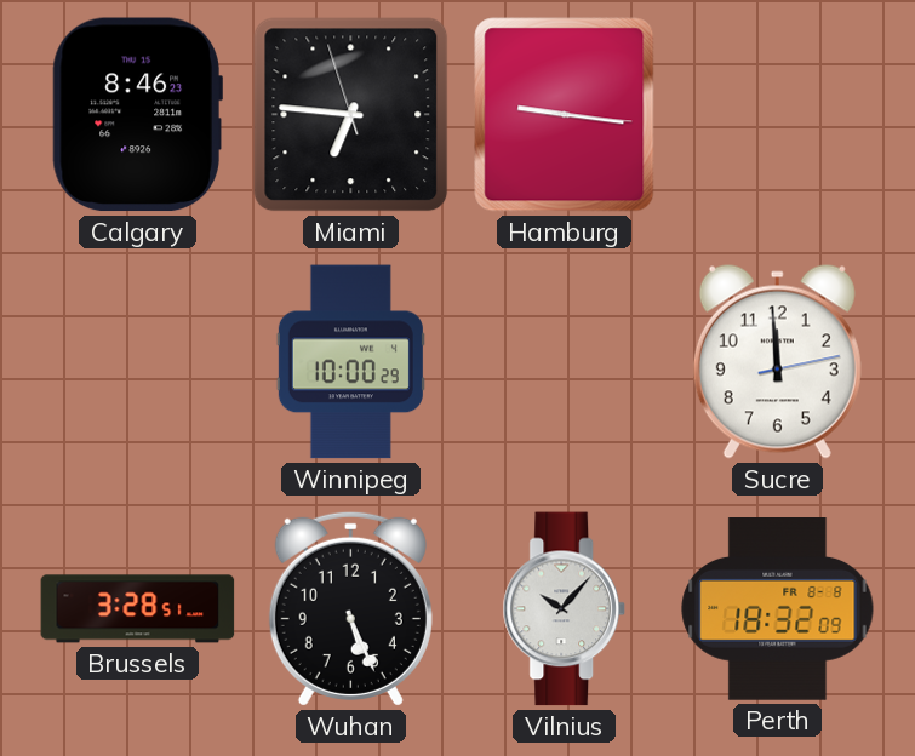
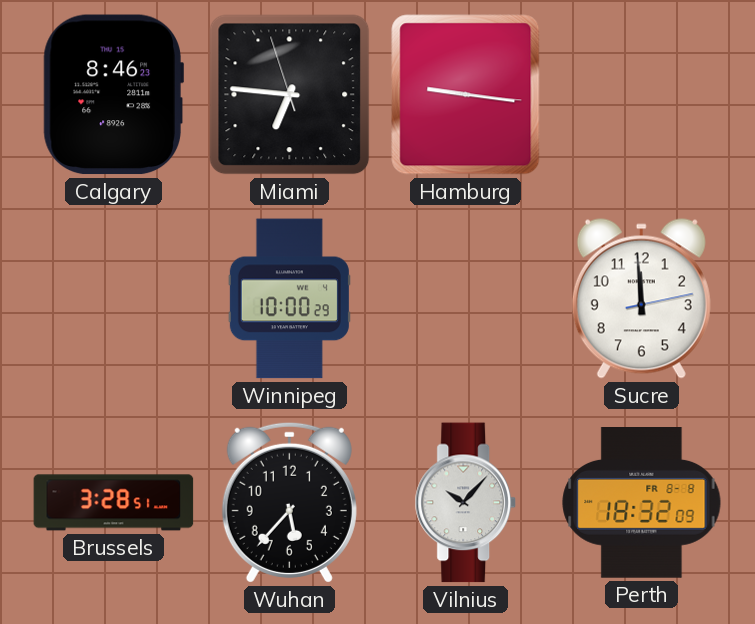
Wuhan: 5:26 -> 5:37 (289, 502)
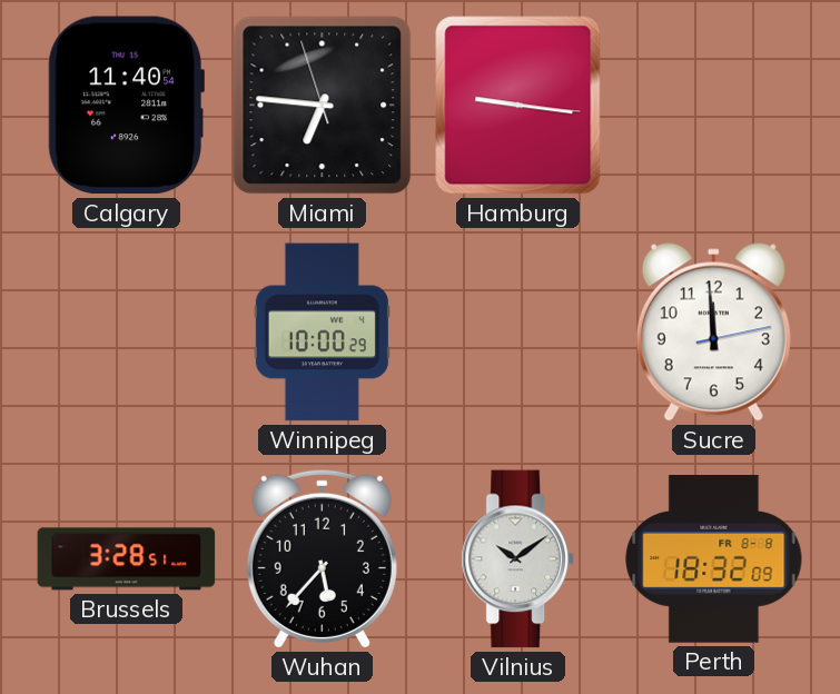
Calgary: 8:46 -> 11:40 (126, 106)
Vilnius: 10:07 -> 10:09 (517, 559)
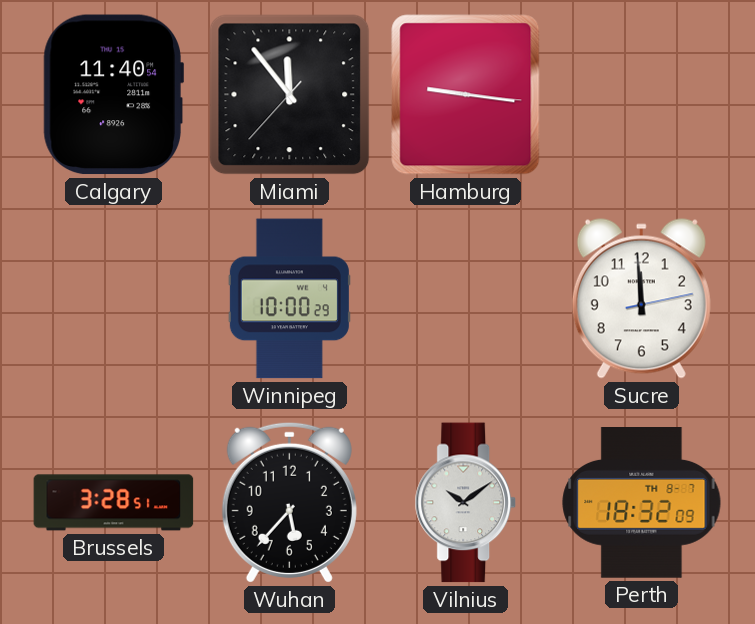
Miami: 6:45 -> 11:53 (290, 95)
Perth date: FR 8-8 -> TH 8-7 (642, 503)
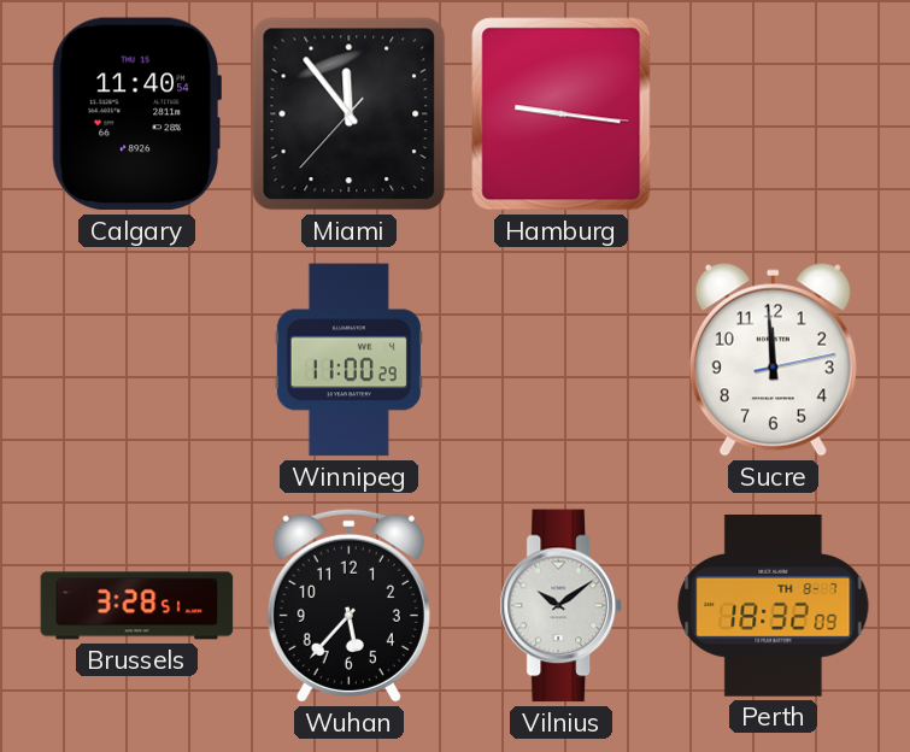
Winnipeg: 10:00 -> 11:00 (348, 360)
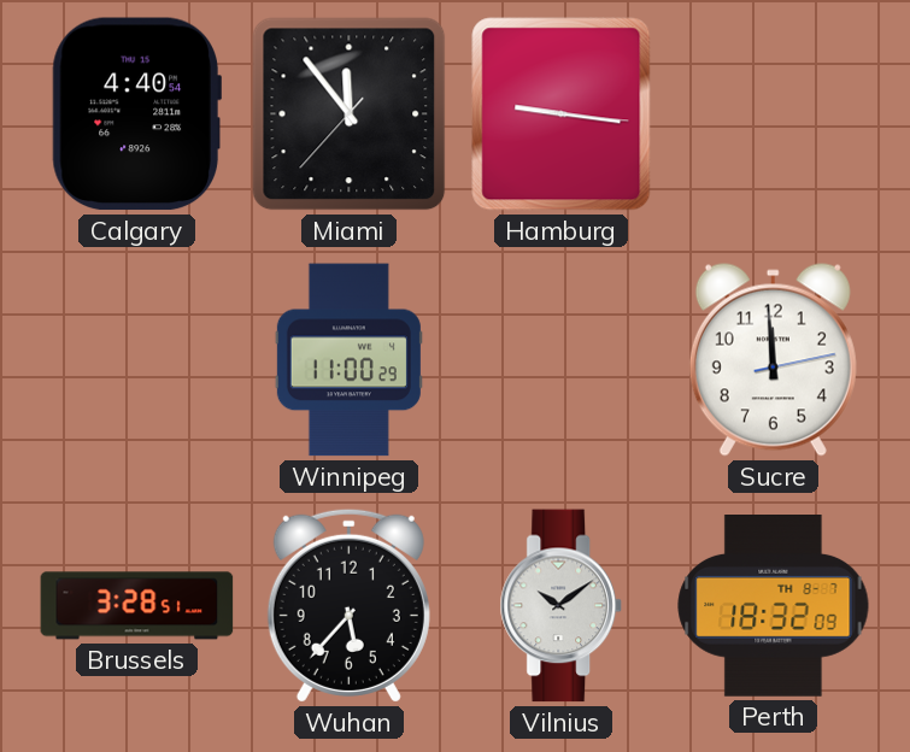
Calgary: 11:40 -> 4:40 (136, 114)
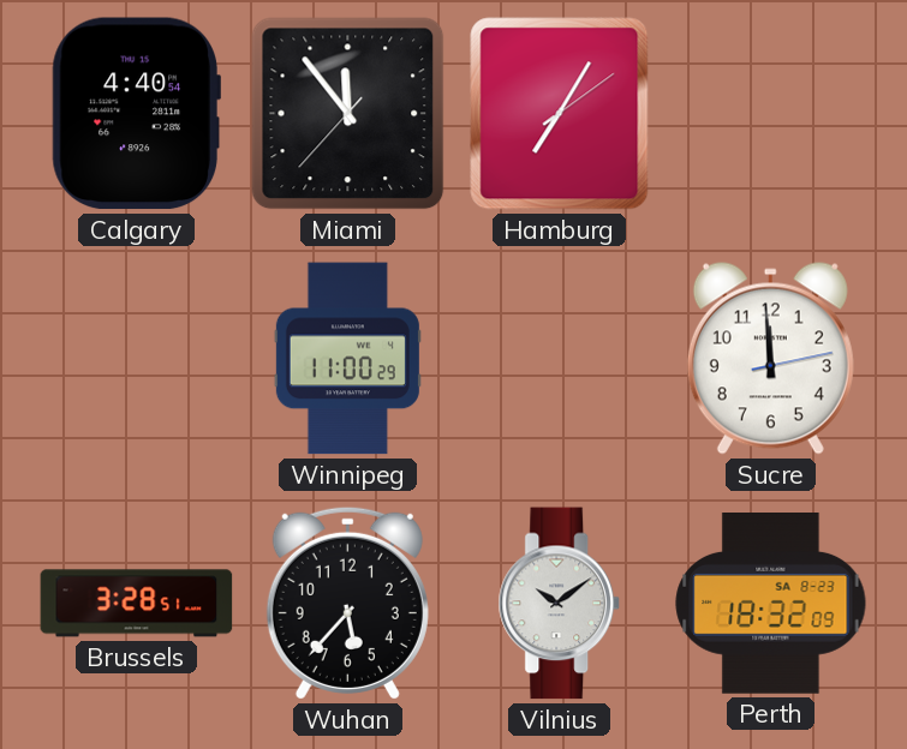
Hamburg: 9:16 -> 7:05 (560, 114)
Perth date: TH 8-7 -> SA 8-23 (771, 604)
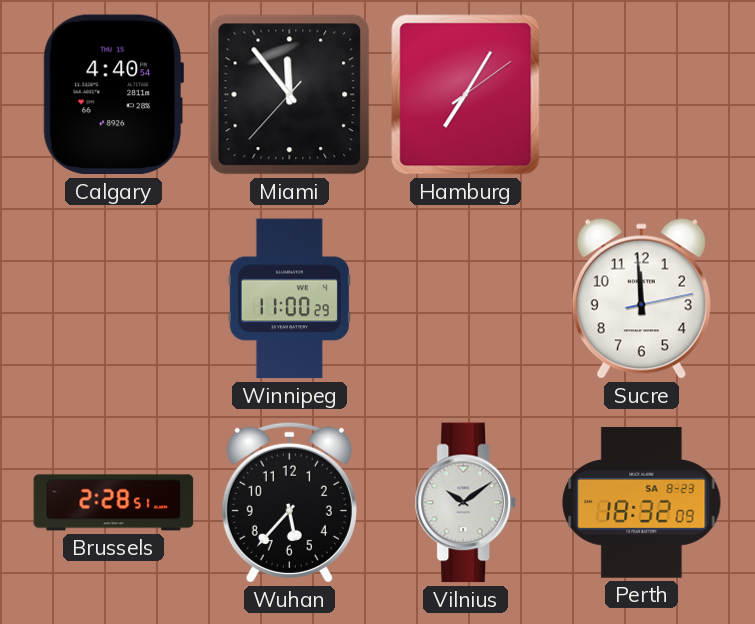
Brussels: 3:28 -> 2:28 (114, 503)
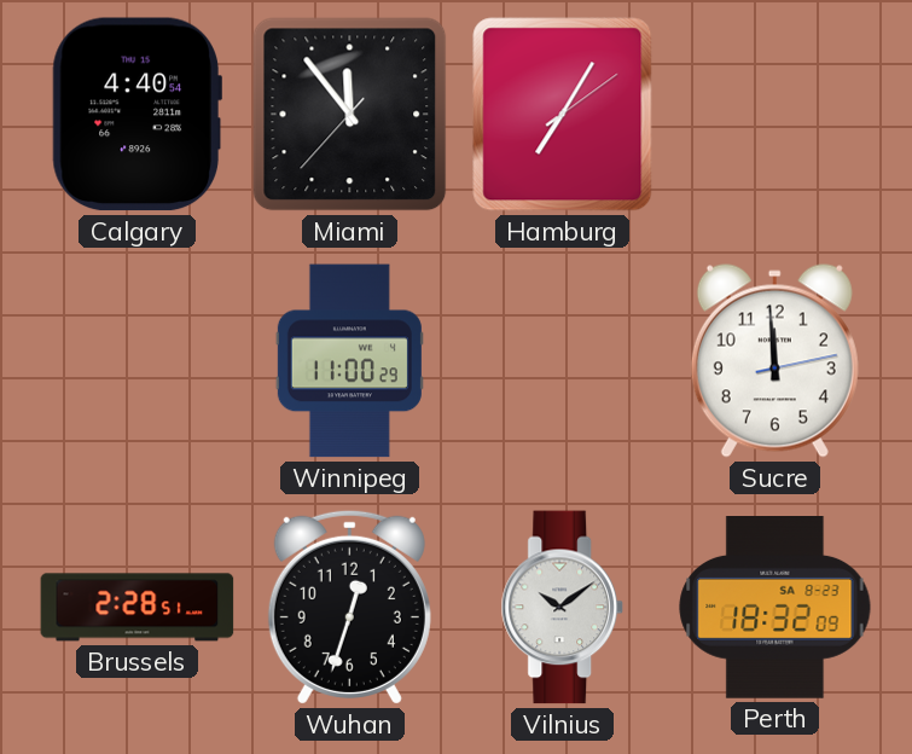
Wuhan: 5:37 -> 12:33 (349, 607)
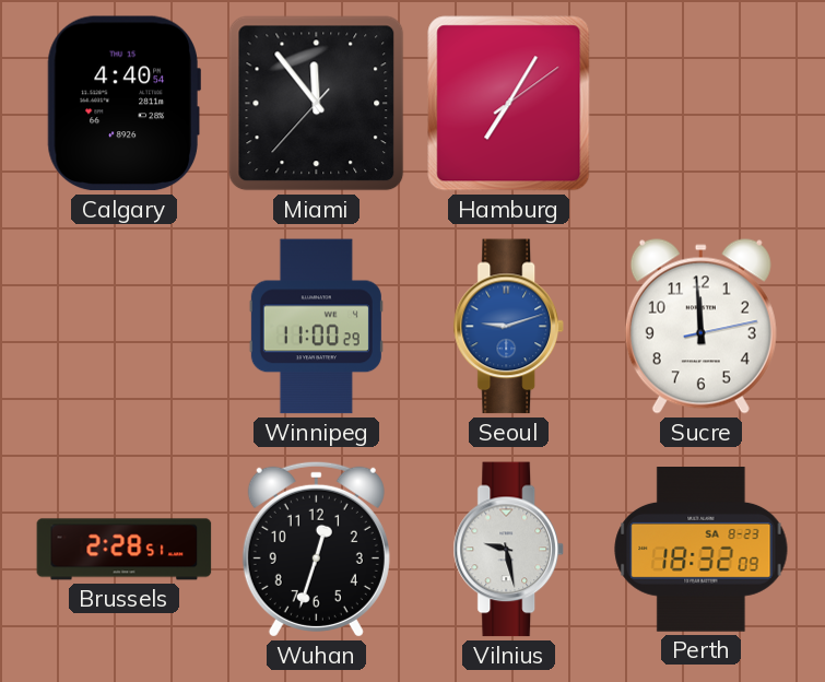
Seoul: none -> 9:12 (508, 327)
Vilnius: 10:09 -> 9:28 (508, 550)
